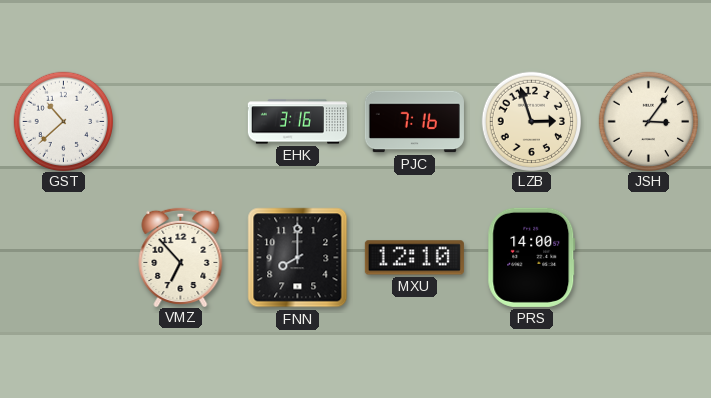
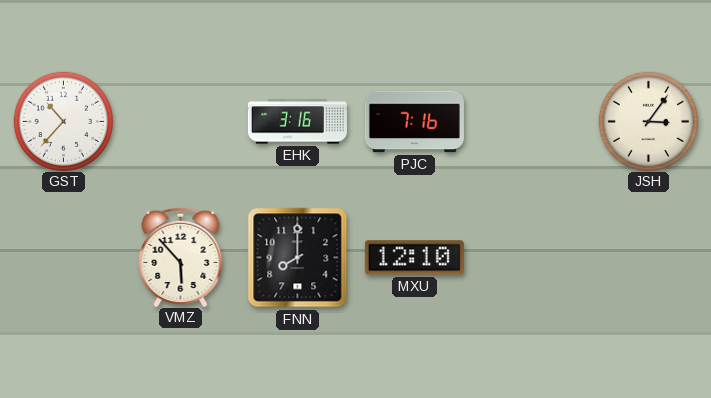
GST: 10:38 -> 10:37 (63, 121)
LZB: 2:57 -> none (531, 121)
VMZ: 6:53 -> 5:53 (181, 256)
PRS: 14:00 -> none (532, 257)
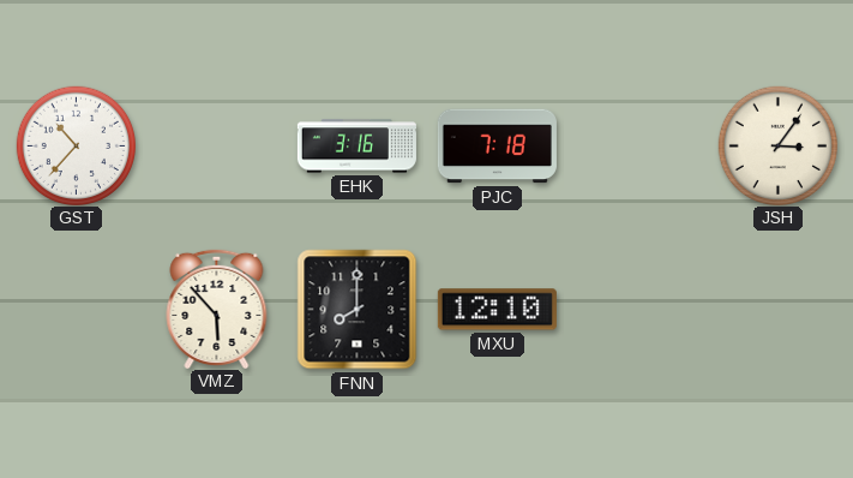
PJC: 7:16 -> 7:18 (497, 147)
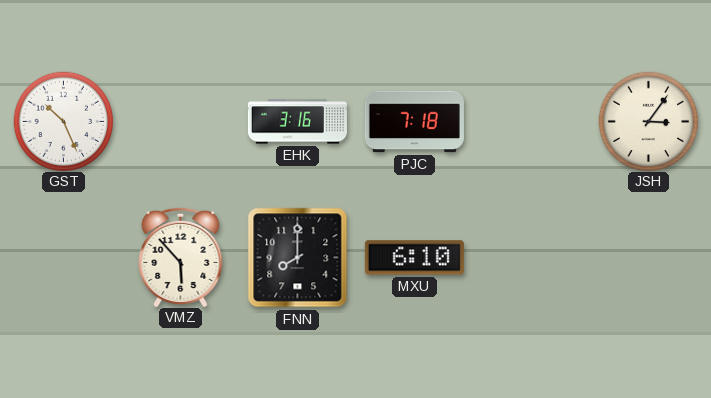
GST: 10:37 -> 10:26 (63, 121)
MXU: 12:10 -> 6:10 (414, 258)
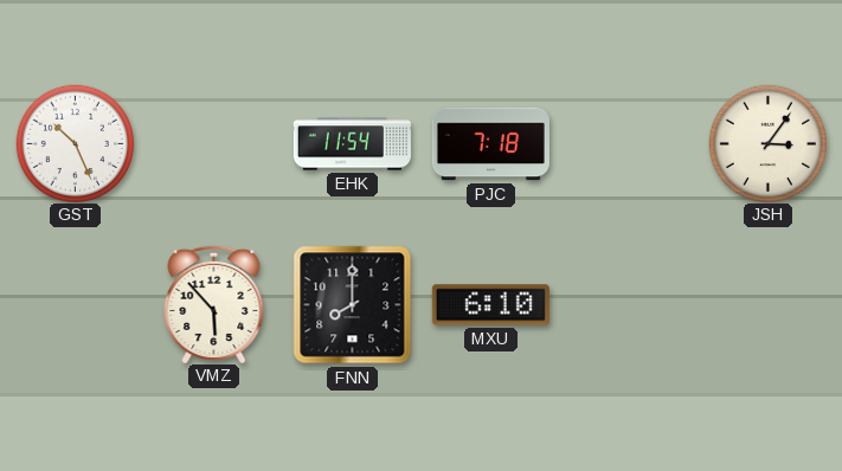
EHK: 3:16 -> 11:54 (352, 144)
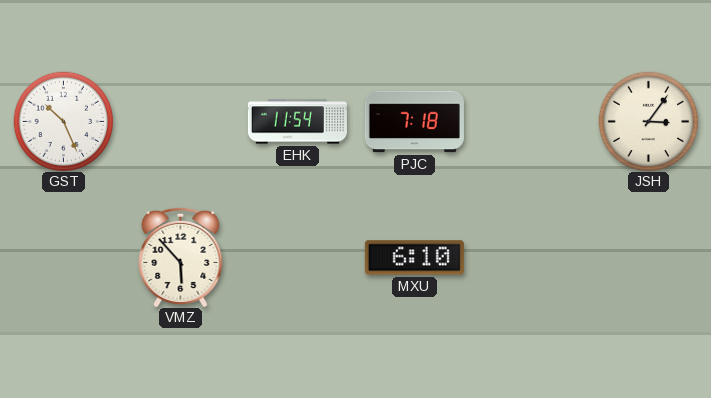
FNN: 8:00 -> none (353, 305)
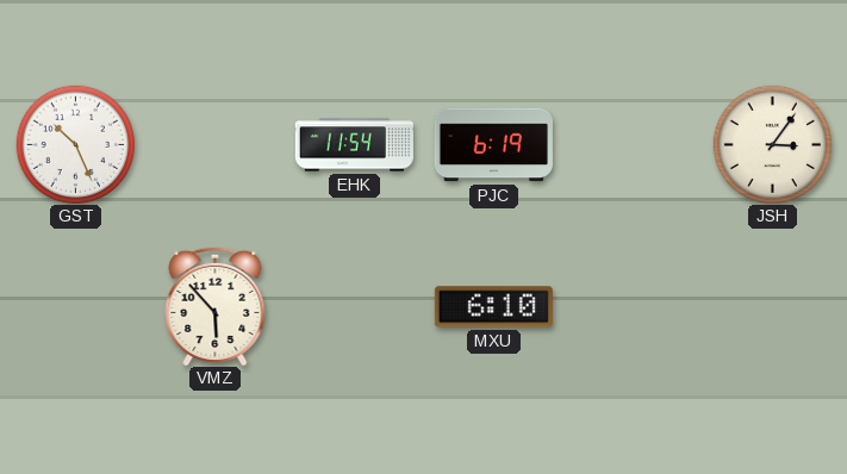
PJC: 7:18 -> 6:19 (493, 145)
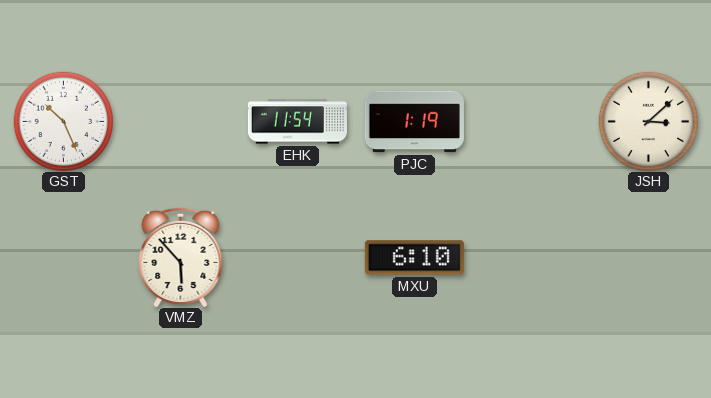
PJC: 6:19 -> 1:19 (414, 122)
JSH: 3:06 -> 3:08 (648, 121)
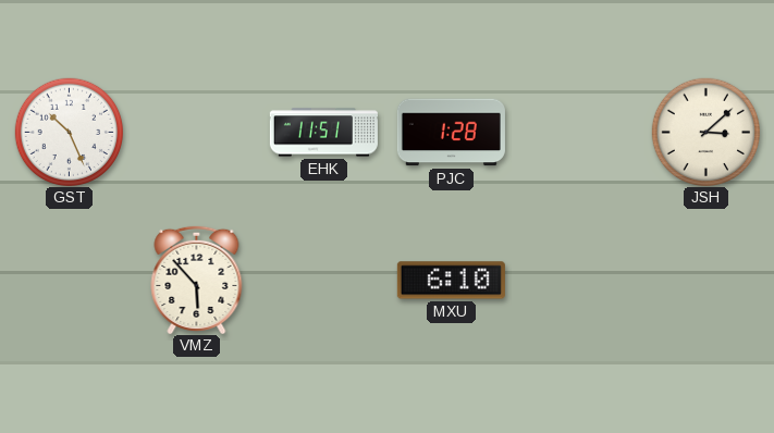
EHK: 11:54 -> 11:51 (323, 133)
PJC: 1:19 -> 1:28 (451, 133)
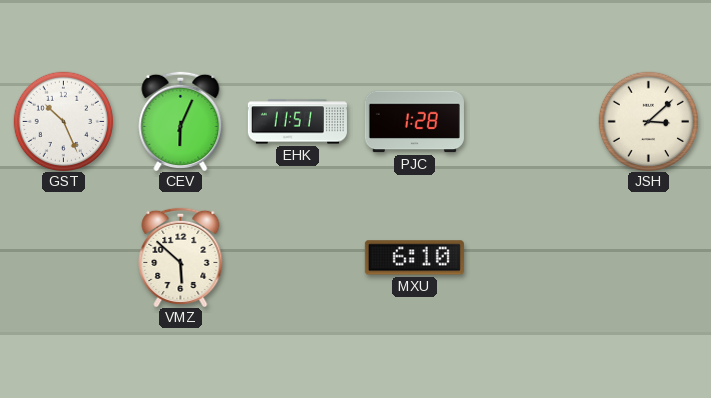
CEV: none -> 6:04 (181, 120)
VMZ: 5:53 -> 5:52 (181, 256)
